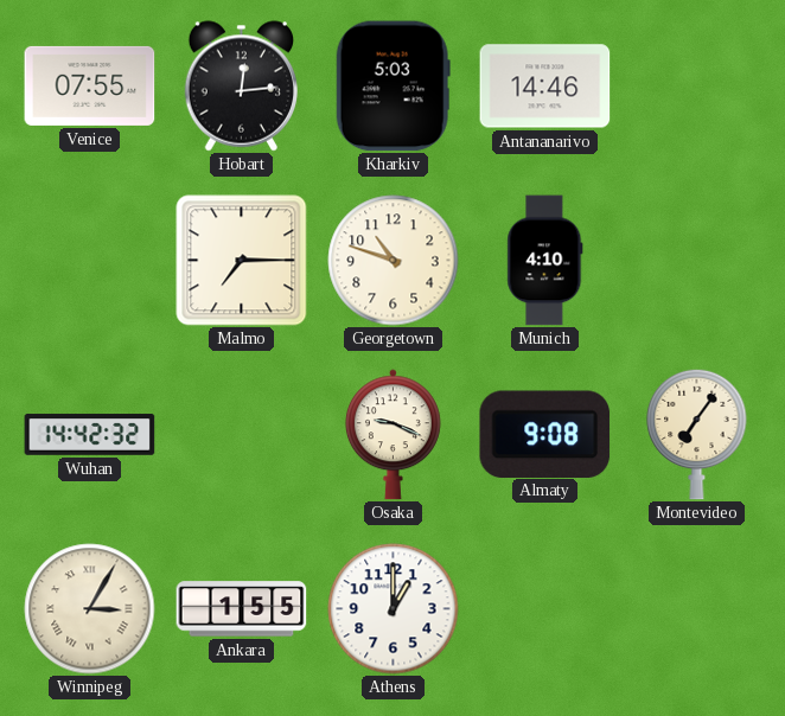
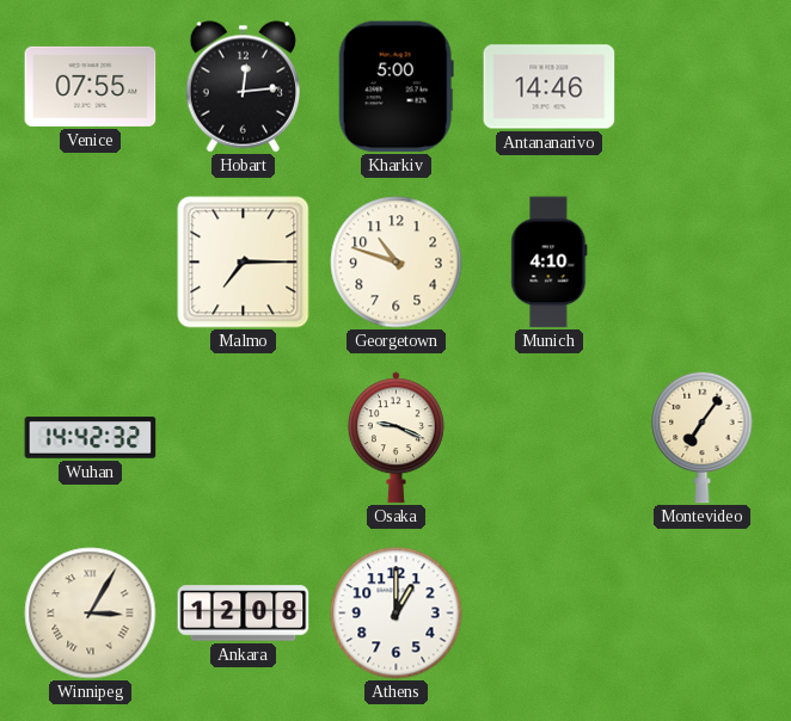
Kharkiv: 5:03 -> 5:00 (395, 87)
Almaty: 9:08 -> none (545, 434)
Ankara: 1:55 -> 12:08 (244, 614)
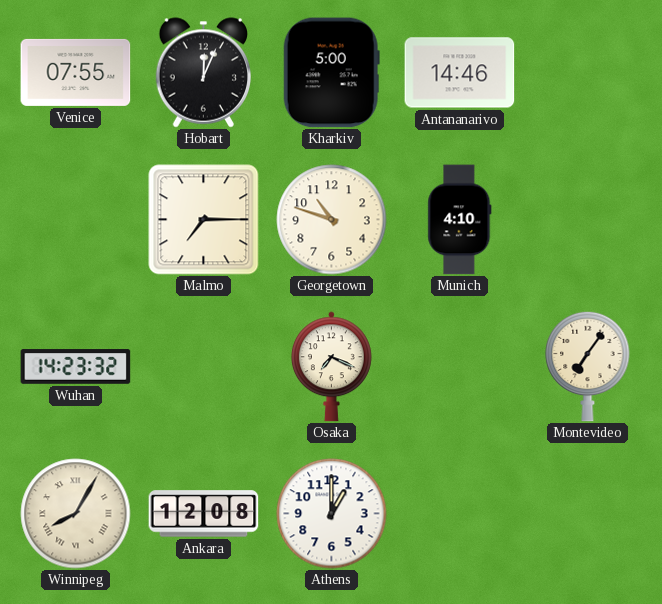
Hobart: 12:14 -> 12:04 (203, 73)
Wuhan: 14:42 -> 14:23 (76, 367)
Osaka: 9:19 -> 7:19 (331, 367)
Winnipeg: 3:05 -> 8:05 (76, 514)
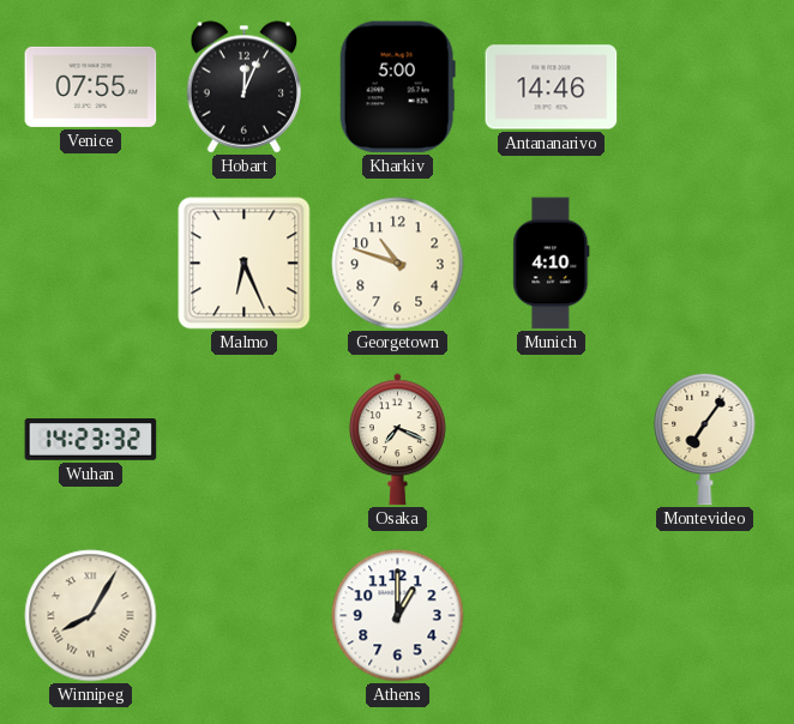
Malmo: 7:15 -> 6:26 (245, 264)
Ankara: 12:08 -> none (204, 514)
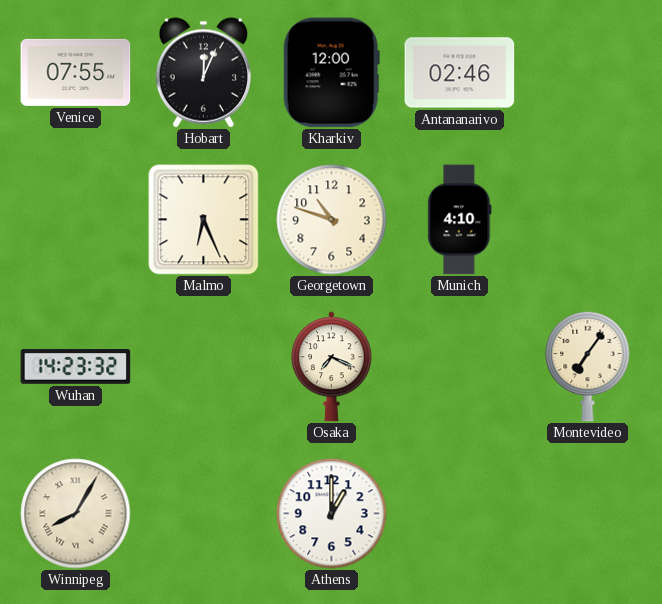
Kharkiv: 5:00 -> 12:00 (331, 73)
Antananarivo: 14:46 -> 02:46 (460, 73)
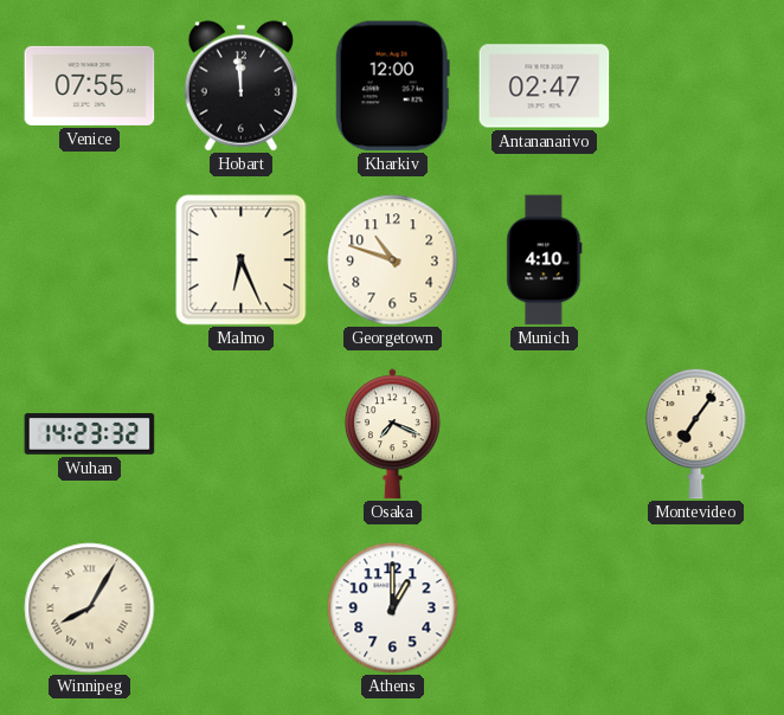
Hobart: 12:04 -> 11:59 (240, 86)
Antananarivo: 02:46 -> 02:47 (545, 86)
